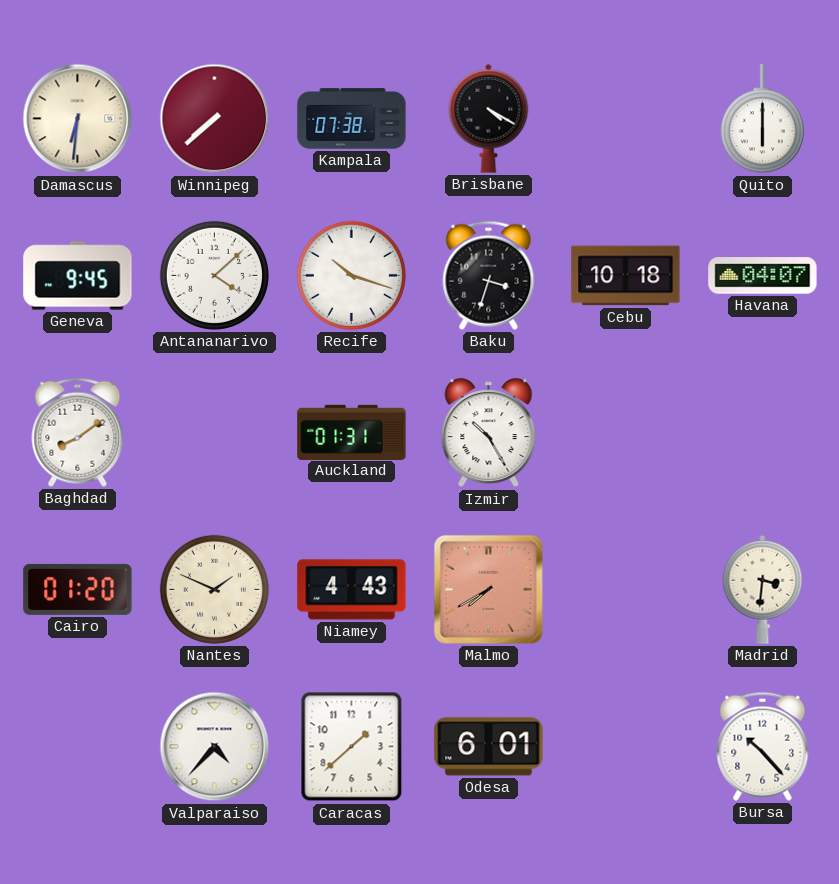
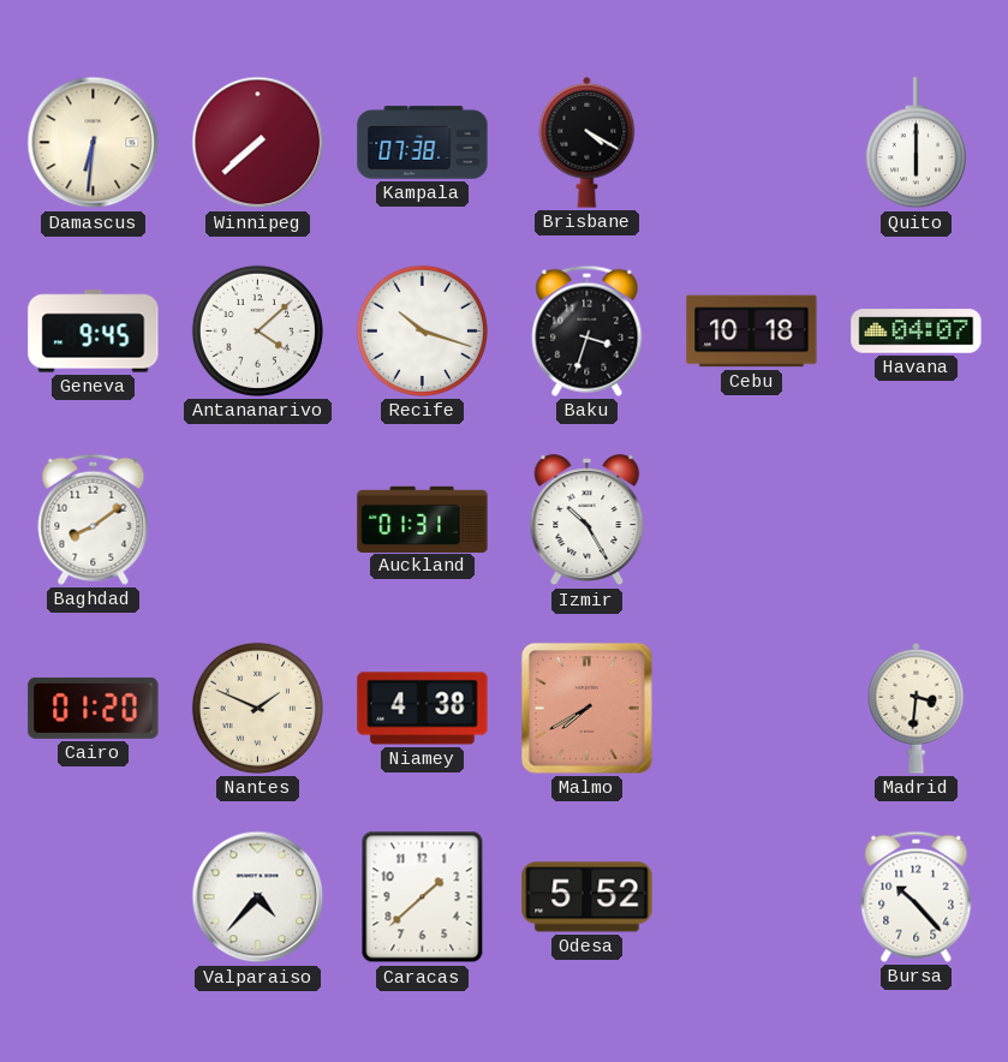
Niamey: 4:43 -> 4:38 (423, 709)
Odesa: 6:01 -> 5:52 (587, 897)
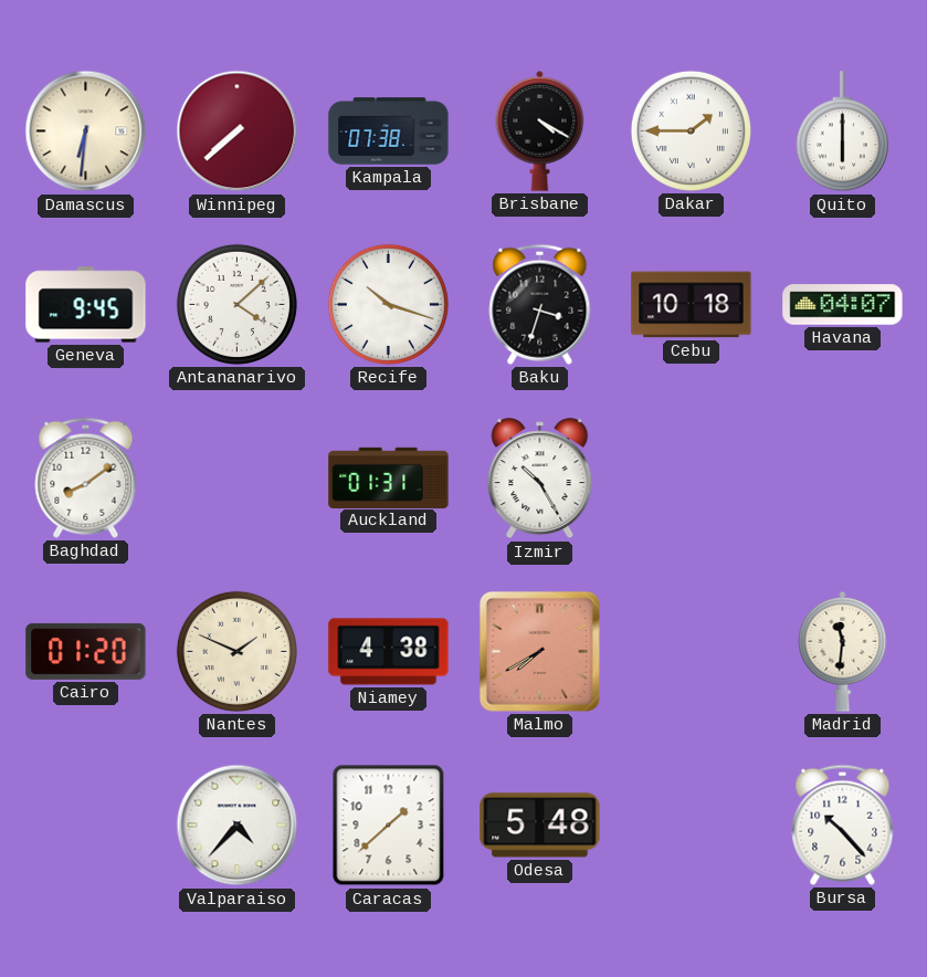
Dakar: none -> 1:45 (691, 130)
Madrid: 3:31 -> 11:31 (843, 651)
Odesa: 5:52 -> 5:48 (540, 826)
